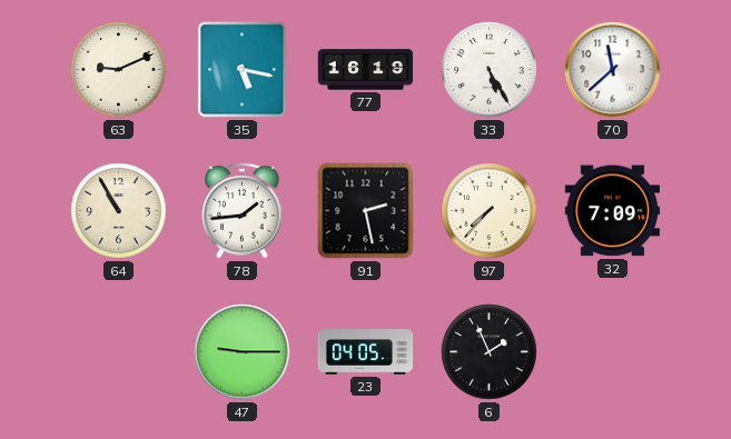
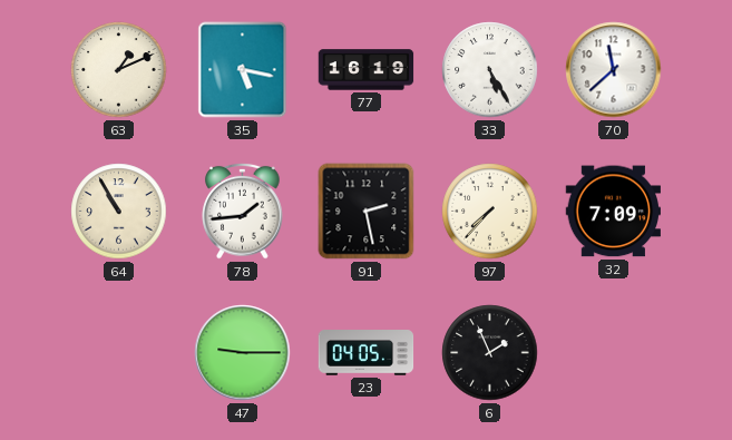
63: 9:11 -> 1:11 (119, 70)
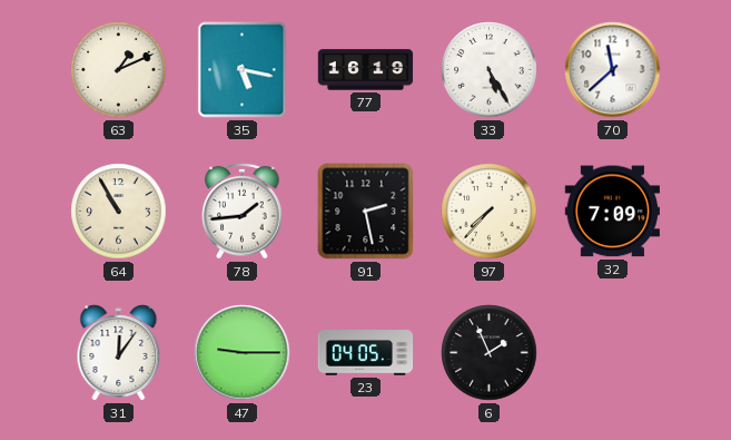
31: none -> 12:06 (119, 353)
